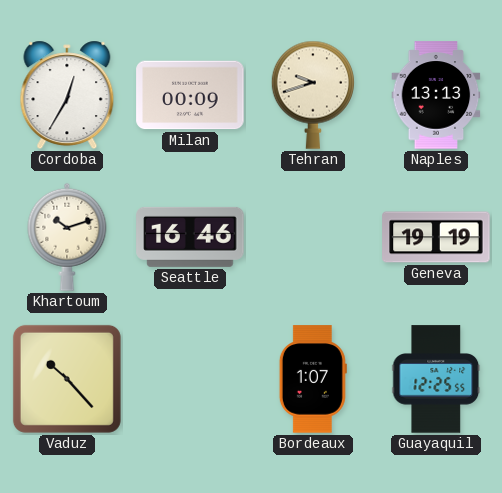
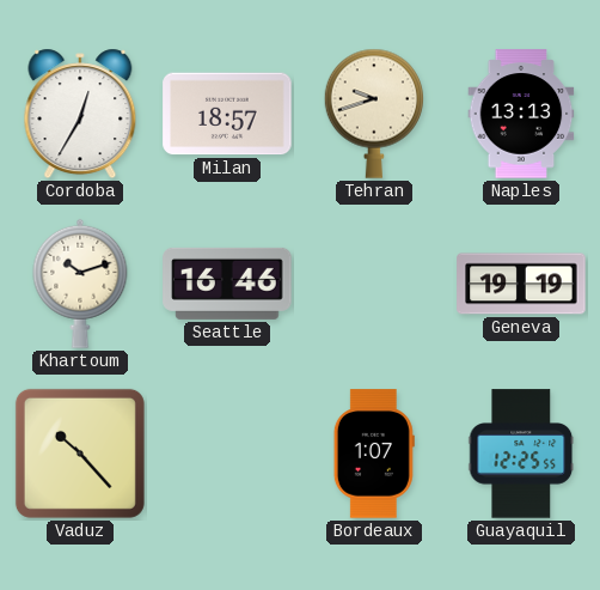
Milan: 00:09 -> 18:57 (227, 114)
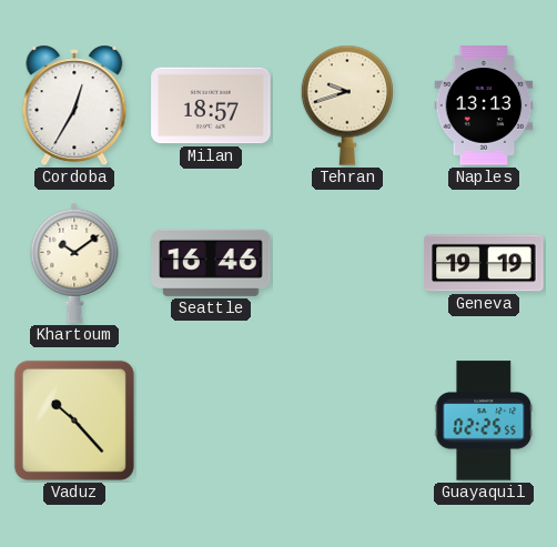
Khartoum: 10:12 -> 10:09 (74, 263)
Bordeaux: 1:07 -> none (374, 454)
Guayaquil: 12:25 -> 02:25 (484, 421)
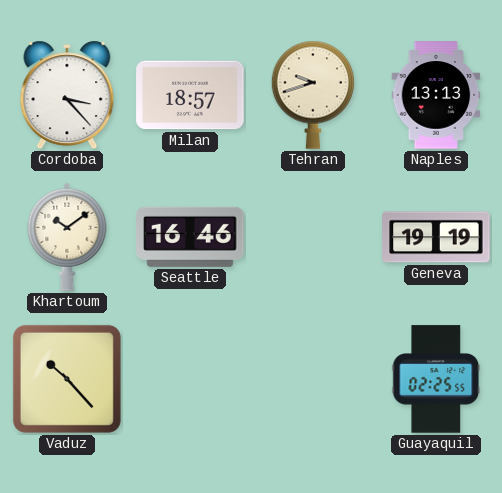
Cordoba: 12:35 -> 3:23 (67, 95)
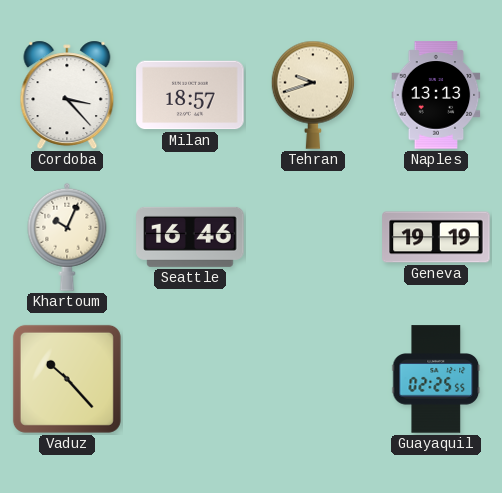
Khartoum: 10:09 -> 10:04 (67, 237)
